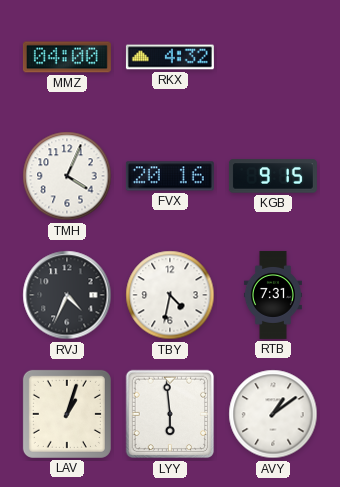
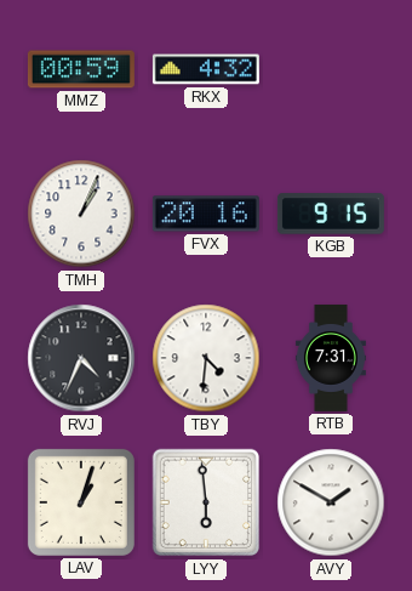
MMZ: 04:00 -> 00:59 (81, 69)
TMH: 4:04 -> 1:04 (81, 214)
TBY: 4:32 -> 4:31 (206, 358)
AVY: 1:09 -> 1:50 (331, 502)
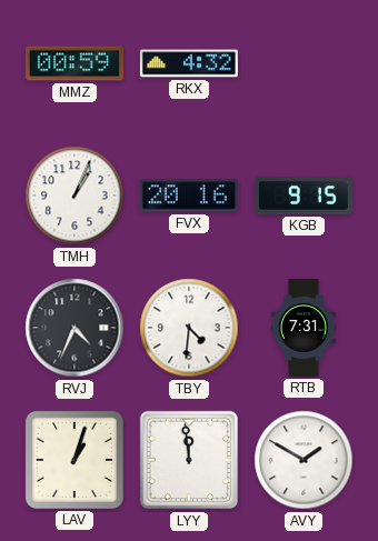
LYY: 5:59 -> 11:59 (189, 460)
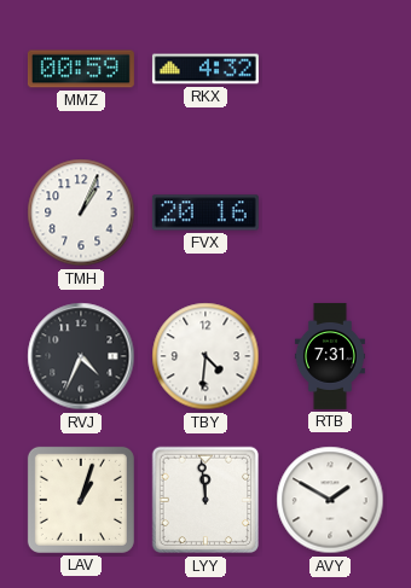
KGB: 9:15 -> none (304, 196)
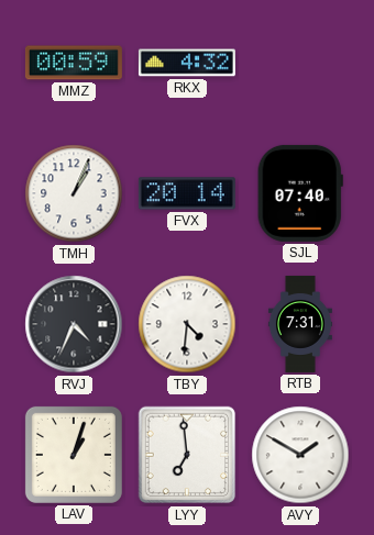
FVX: 20:16 -> 20:14 (187, 193)
SJL: none -> 07:40 (300, 193)
LYY: 11:59 -> 6:59 (187, 455)
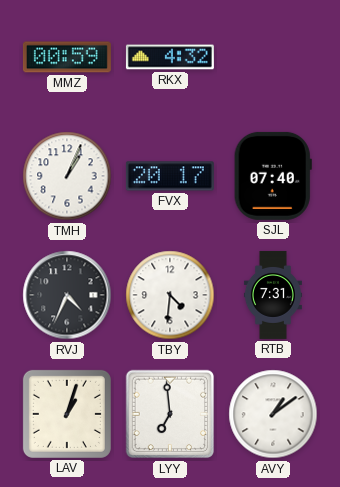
FVX: 20:14 -> 20:17 (170, 176)
AVY: 1:50 -> 1:09 (273, 414)
